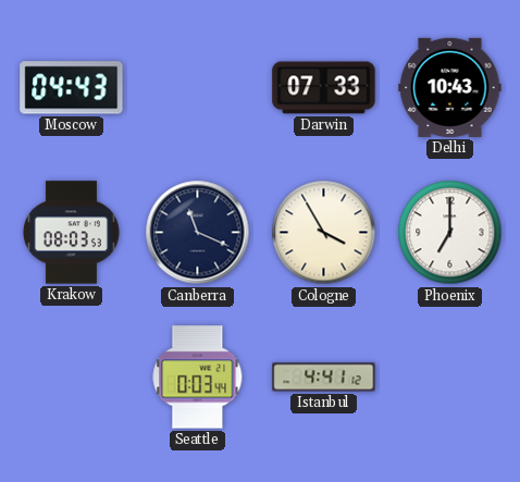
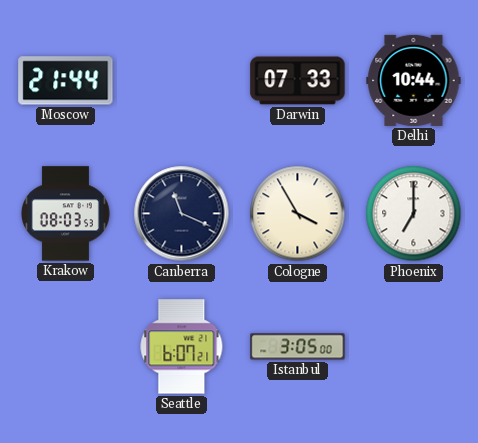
Moscow: 04:43 -> 21:44 (66, 81)
Delhi: 10:43 -> 10:44 (414, 80)
Seattle: 0:03 -> 6:07 (182, 347)
Istanbul: 4:41 -> 3:05 (298, 347)
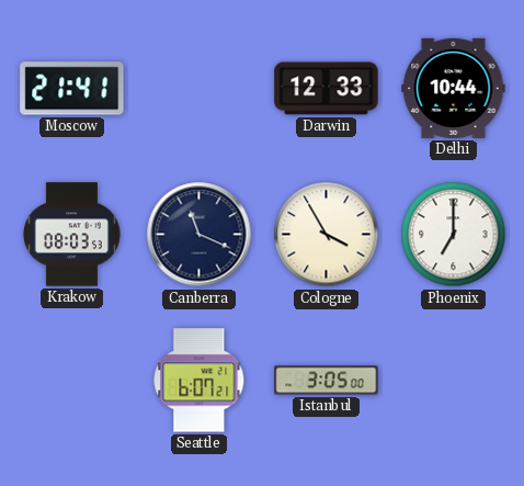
Moscow: 21:44 -> 21:41 (72, 89)
Darwin: 07:33 -> 12:33 (327, 89)
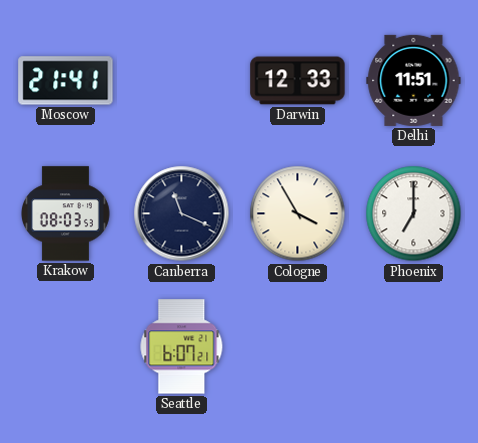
Delhi: 10:44 -> 11:51 (414, 80)
Istanbul: 3:05 -> none (327, 381)
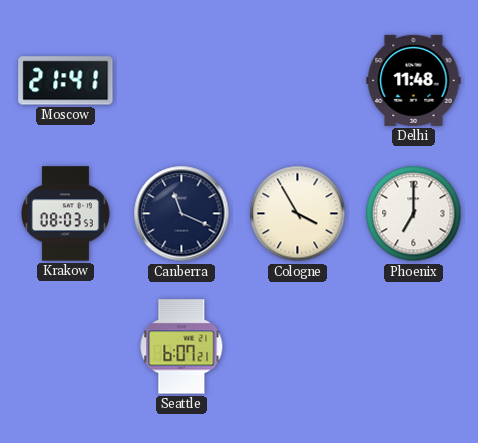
Darwin: 12:33 -> none (298, 81)
Delhi: 11:51 -> 11:48 (414, 80)
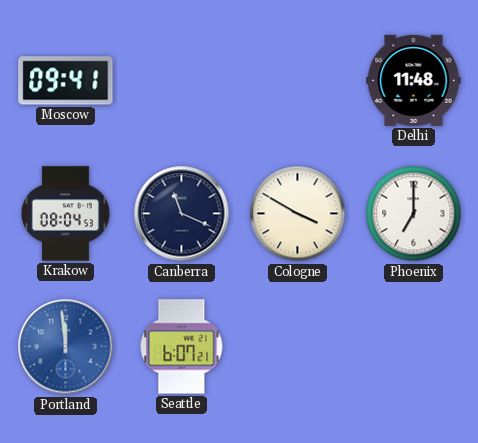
Moscow: 21:41 -> 09:41 (66, 81)
Krakow: 08:03 -> 08:04 (66, 214)
Cologne: 3:55 -> 3:50 (298, 214)
Portland: none -> 11:59 (66, 347)
